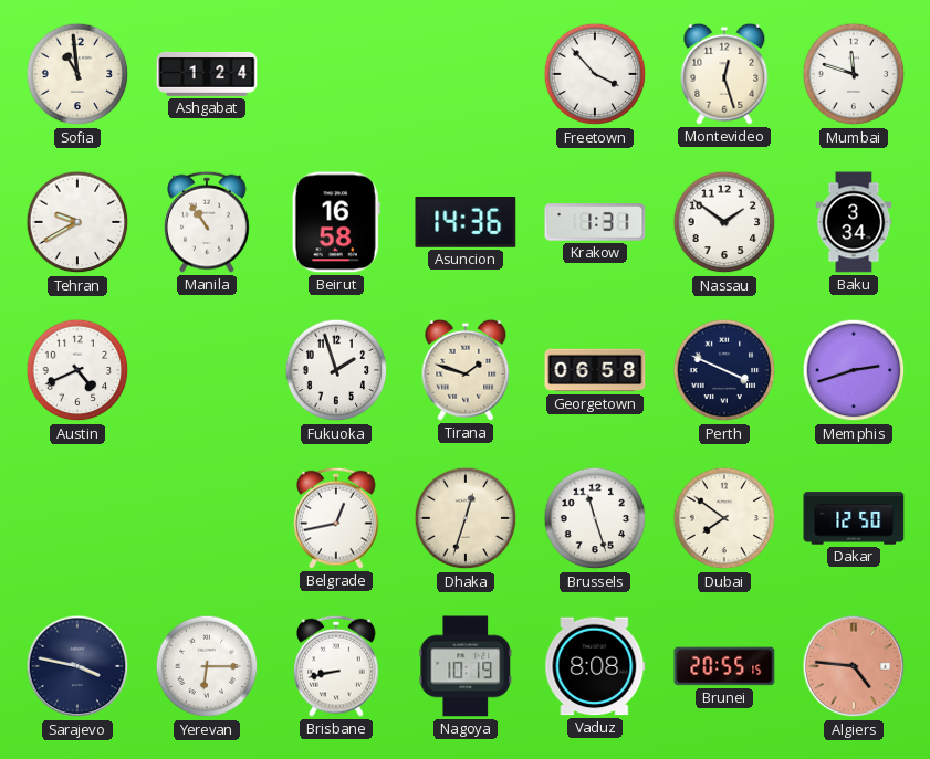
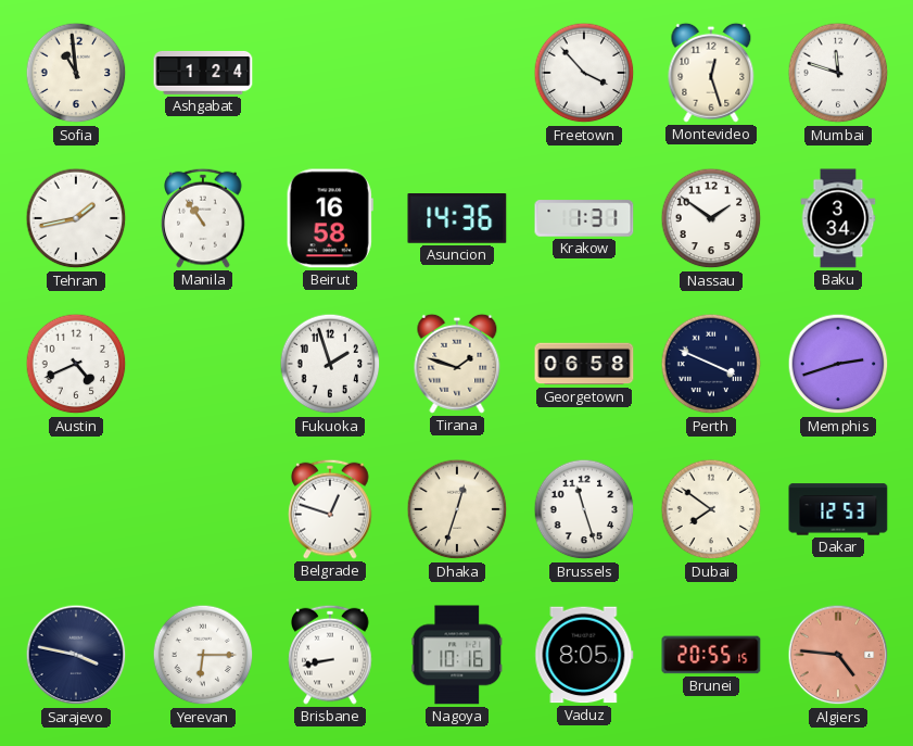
Tehran: 9:40 -> 1:43 (76, 218)
Belgrade: 12:43 -> 12:48 (330, 509)
Dakar: 12:50 -> 12:53 (838, 509)
Nagoya: 10:19 -> 10:16 (457, 655)
Vaduz: 8:08 -> 8:05 (584, 655)
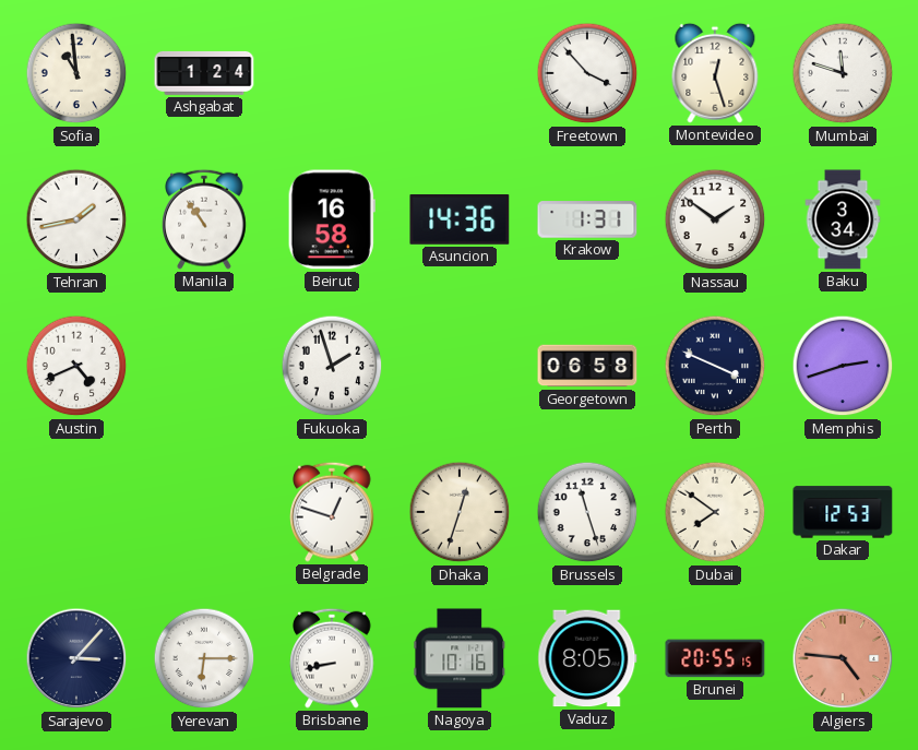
Tirana: 1:48 -> none (457, 364)
Sarajevo: 3:47 -> 3:07 (76, 658)
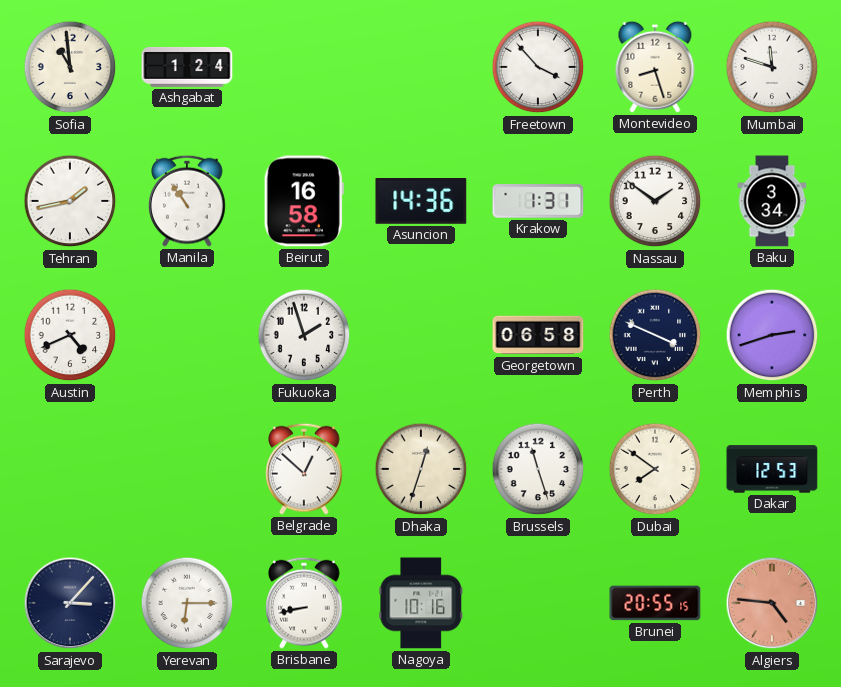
Montevideo: 12:27 -> 8:27 (655, 67)
Belgrade: 12:48 -> 12:52 (304, 469)
Vaduz: 8:05 -> none (587, 658)
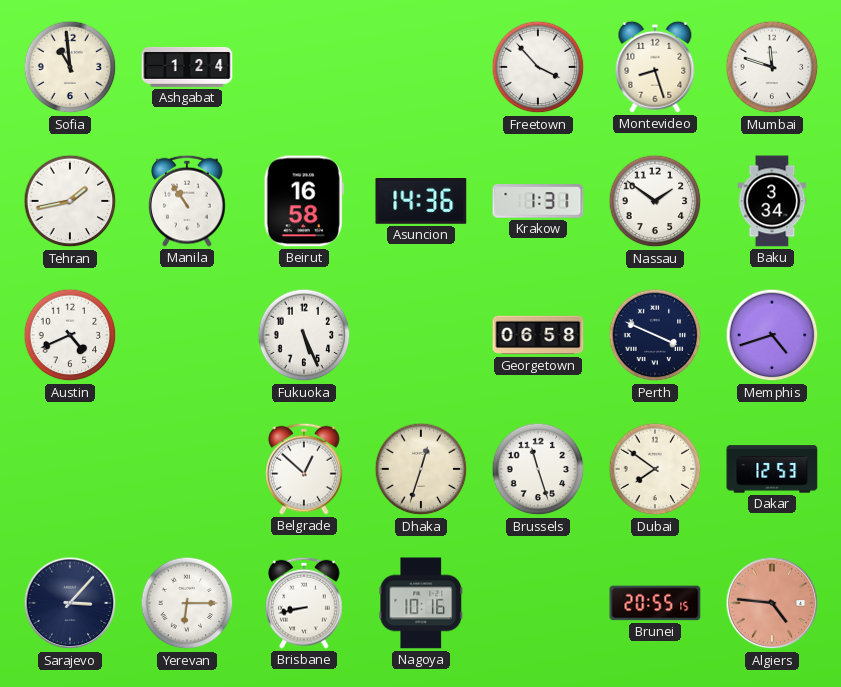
Fukuoka: 1:57 -> 5:26 (304, 335)
Memphis: 2:42 -> 4:42 (772, 335)
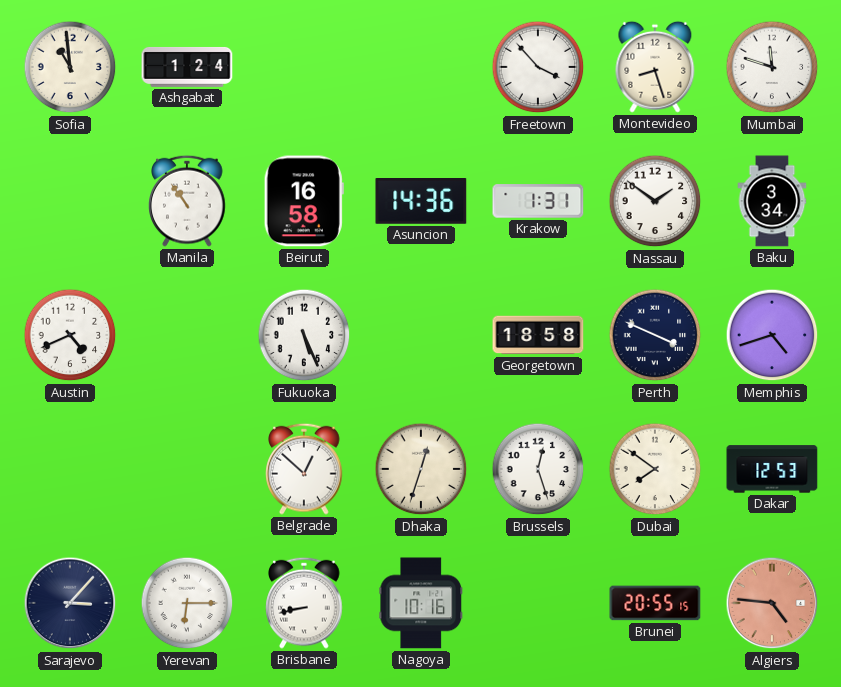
Tehran: 1:43 -> none (70, 201)
Georgetown: 06:58 -> 18:58 (538, 335)
Brussels: 11:27 -> 12:27 (538, 469)
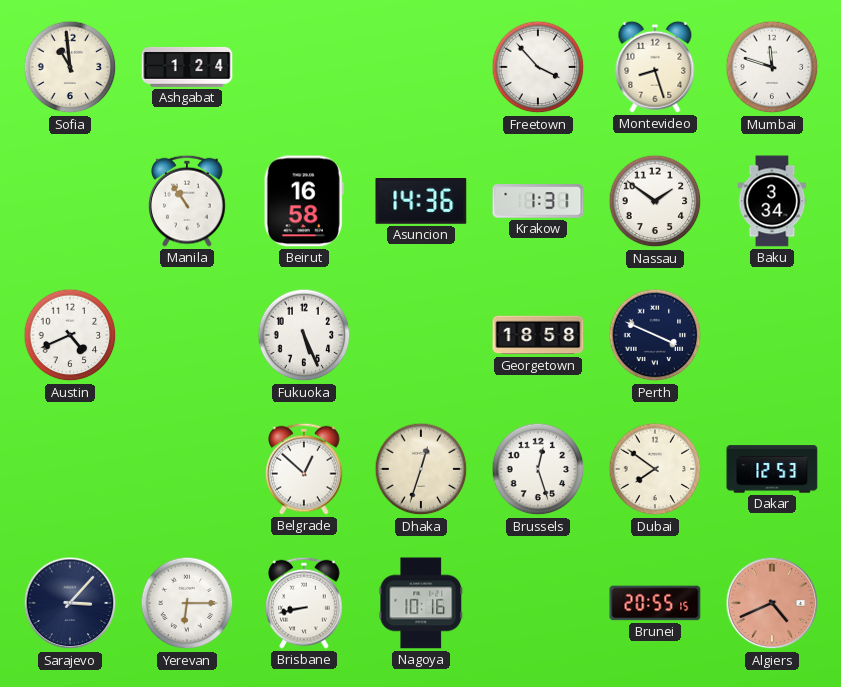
Memphis: 4:42 -> none (772, 335)
Algiers: 4:46 -> 4:41 (772, 603)
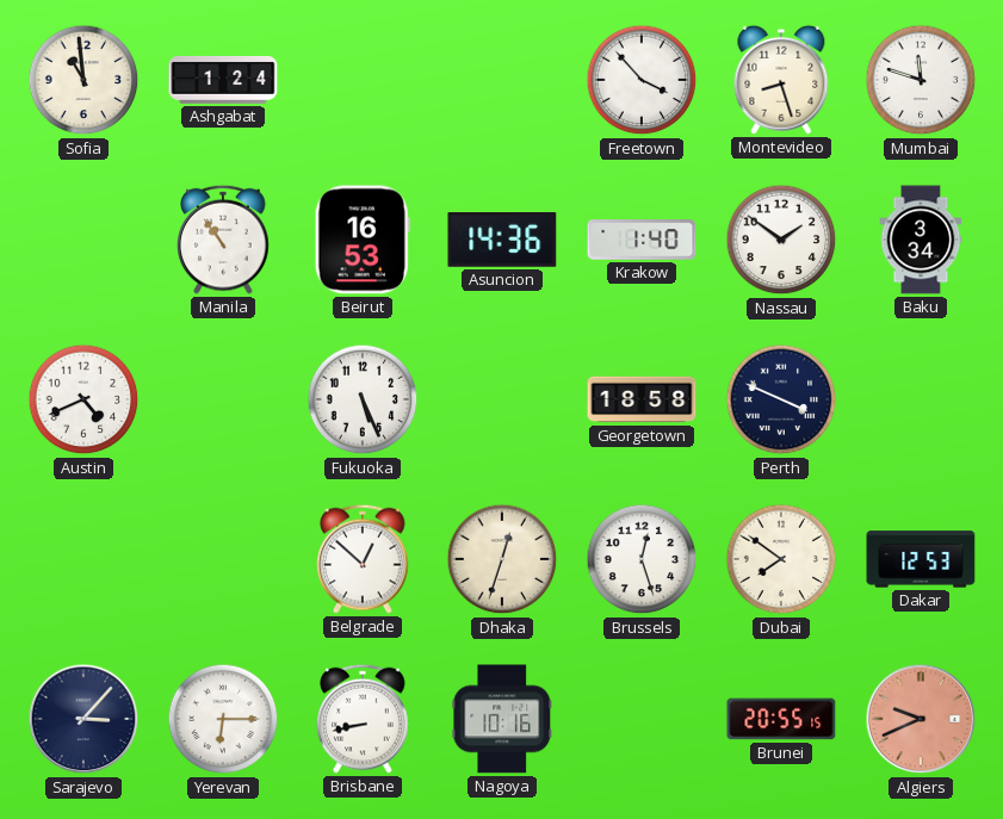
Beirut: 16:58 -> 16:53 (363, 240)
Krakow: 1:31 -> 1:40 (642, 240)
Algiers: 4:41 -> 9:41 (921, 719)
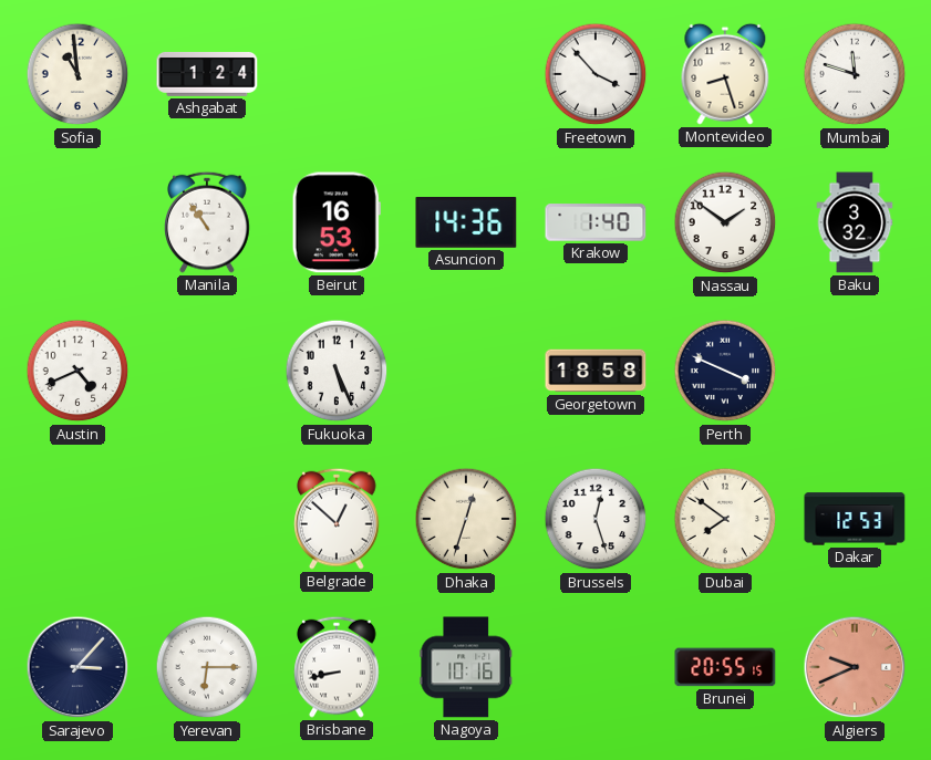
Baku: 3:34 -> 3:32 (855, 222)
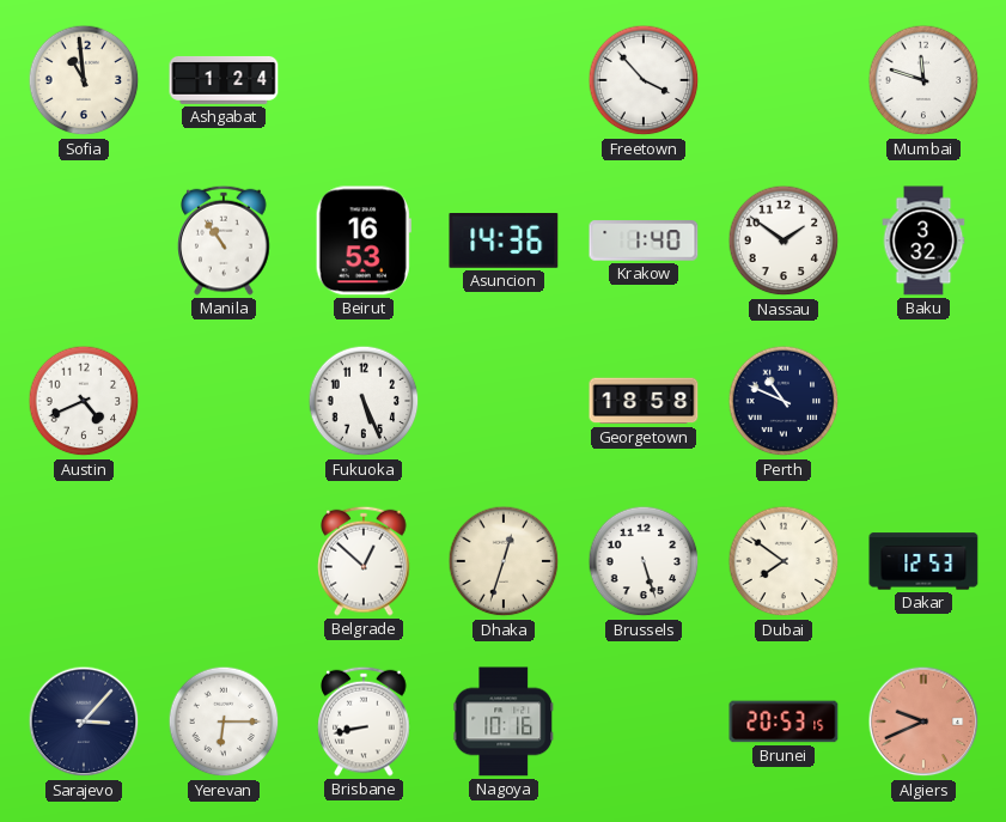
Montevideo: 8:27 -> none (725, 74)
Perth: 3:49 -> 10:49 (784, 401)
Brussels: 12:27 -> 5:27 (644, 561)
Brunei: 20:55 -> 20:53 (784, 721)
